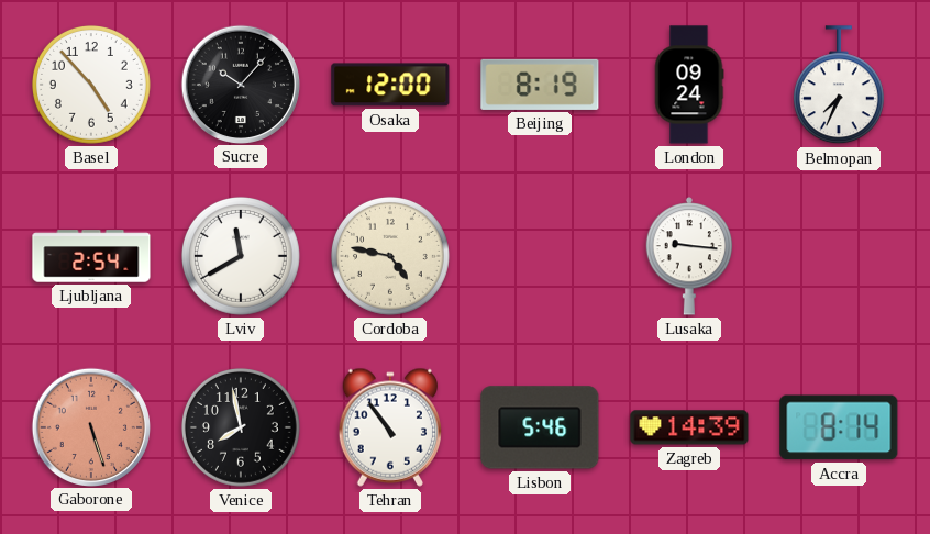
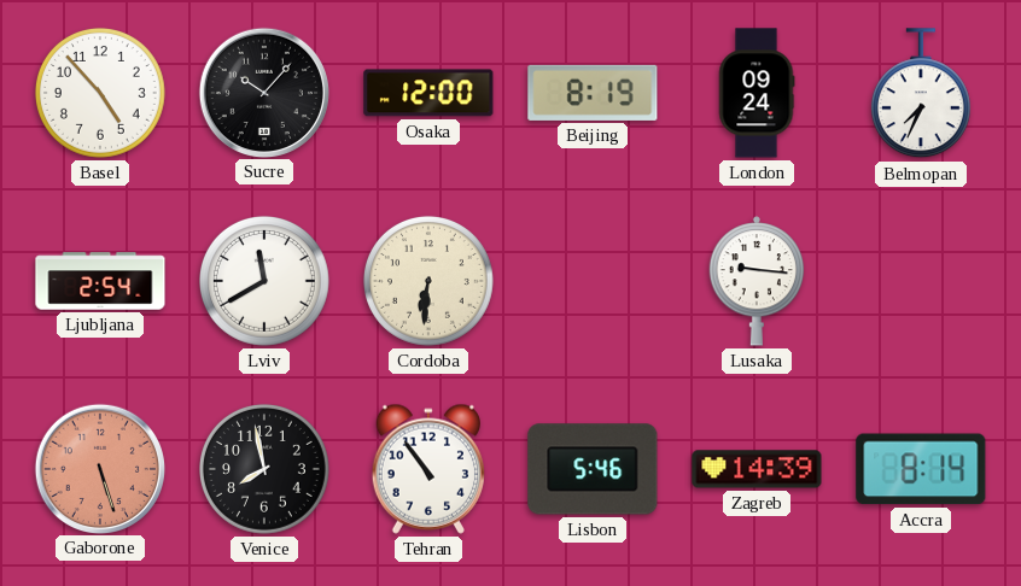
Cordoba: 4:47 -> 6:31 (428, 281)
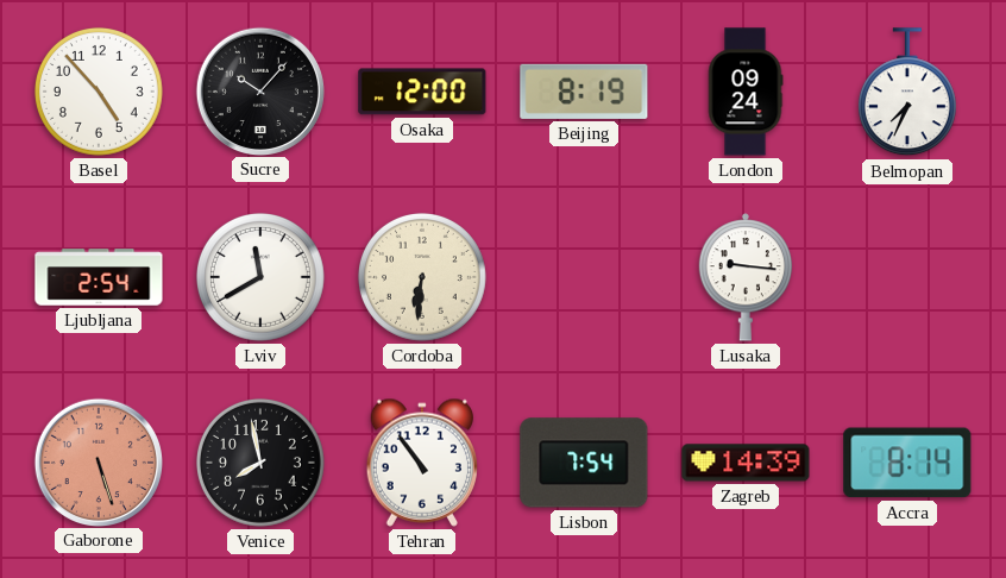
Lisbon: 5:46 -> 7:54 (584, 463)
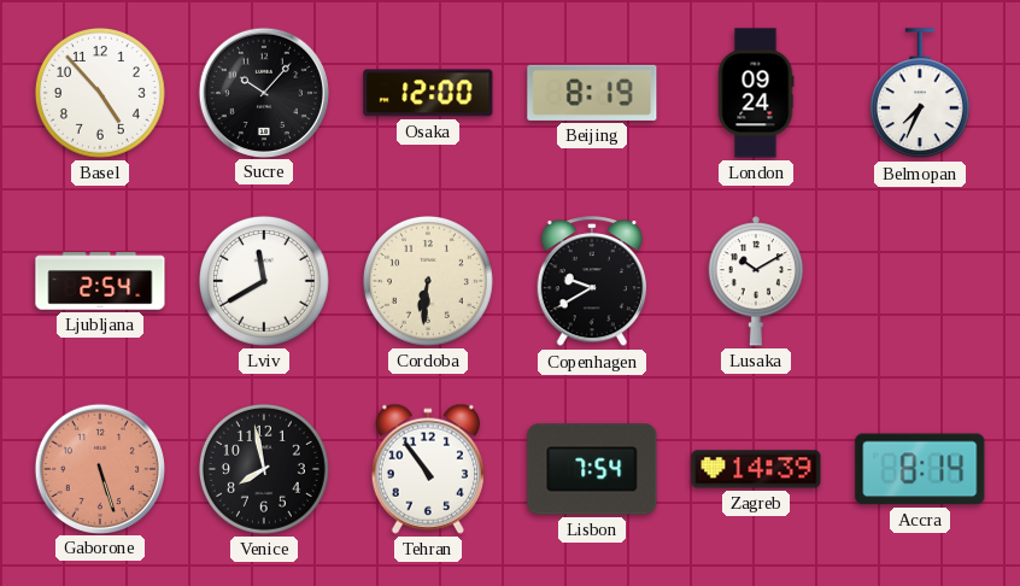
Copenhagen: none -> 9:40 (592, 282)
Lusaka: 9:16 -> 10:10 (756, 281)
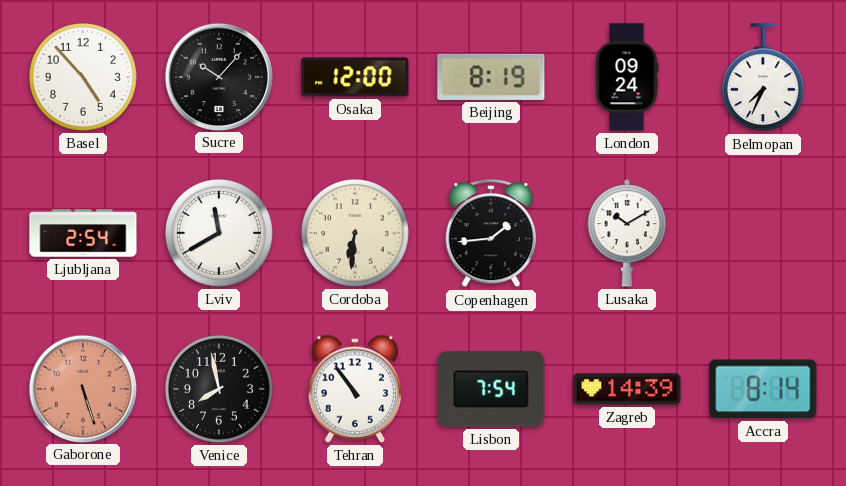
Copenhagen: 9:40 -> 1:44 (491, 234)
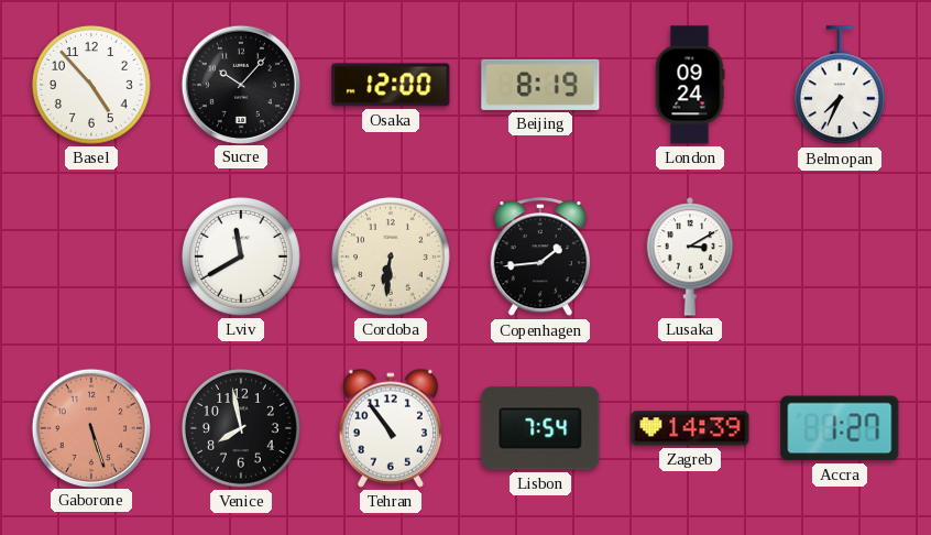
Ljubljana: 2:54 -> none (83, 233)
Lusaka: 10:10 -> 3:10 (690, 256)
Accra: 8:14 -> 1:27 (840, 428)
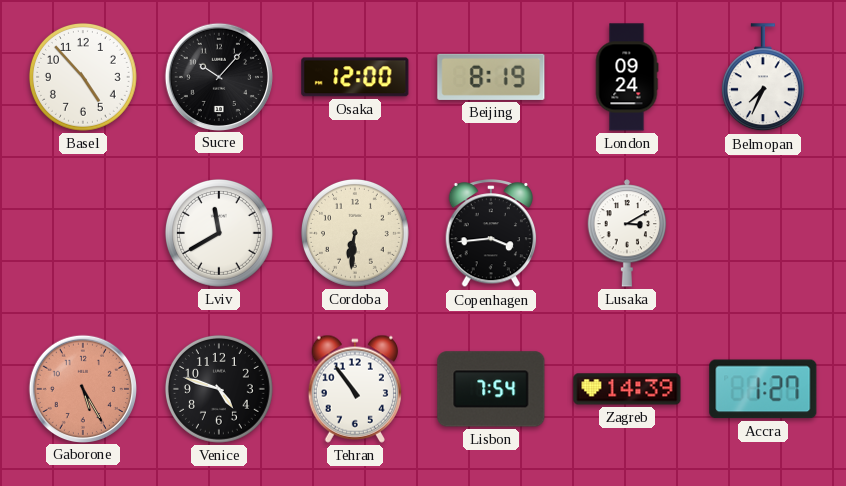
Copenhagen: 1:44 -> 3:44 (491, 234)
Gaborone: 5:27 -> 5:25 (82, 388)
Venice: 7:58 -> 4:48 (219, 389)
